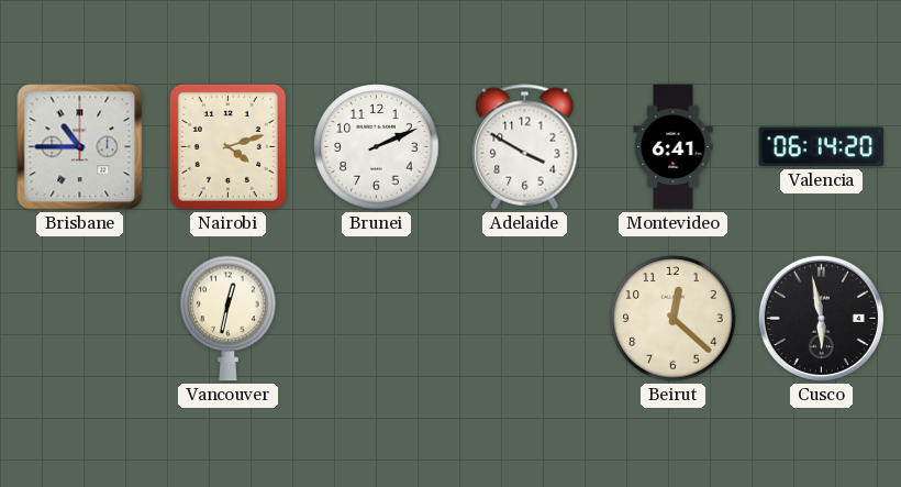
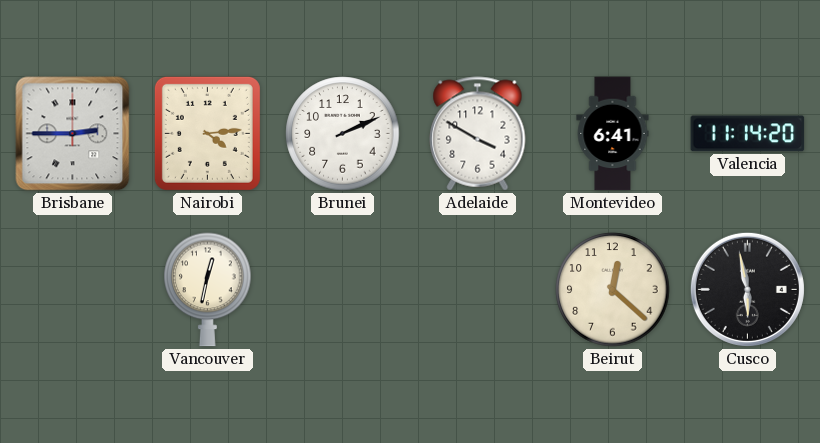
Brisbane: 10:45 -> 2:45 (73, 134)
Nairobi: 4:12 -> 4:14 (207, 133)
Valencia: 06:14 -> 11:14 (748, 134)
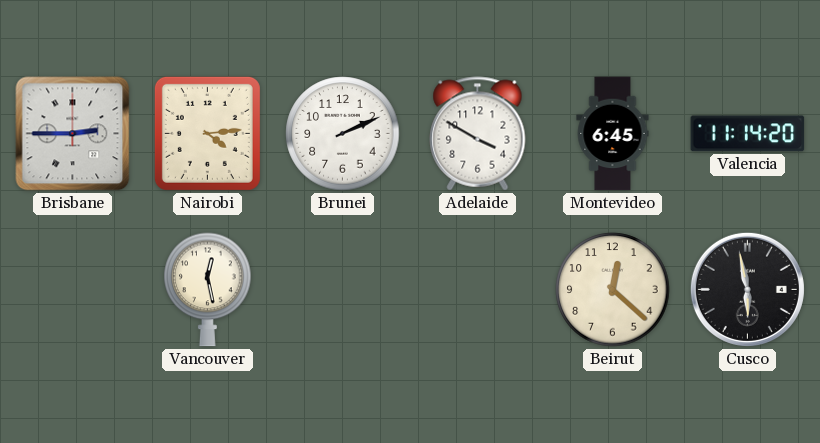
Montevideo: 6:41 -> 6:45 (613, 134)
Vancouver: 12:32 -> 12:28 (208, 290)
